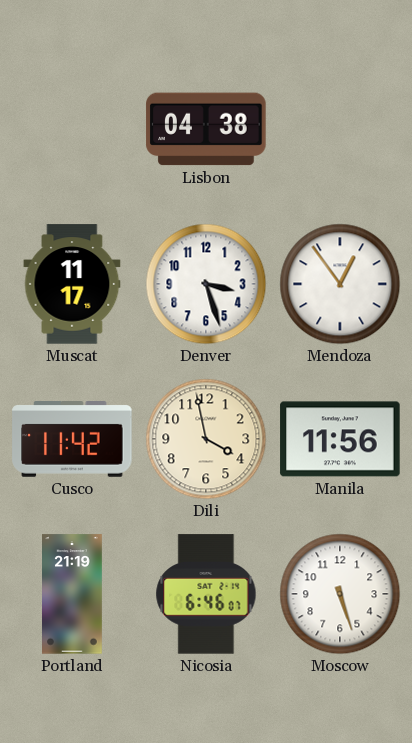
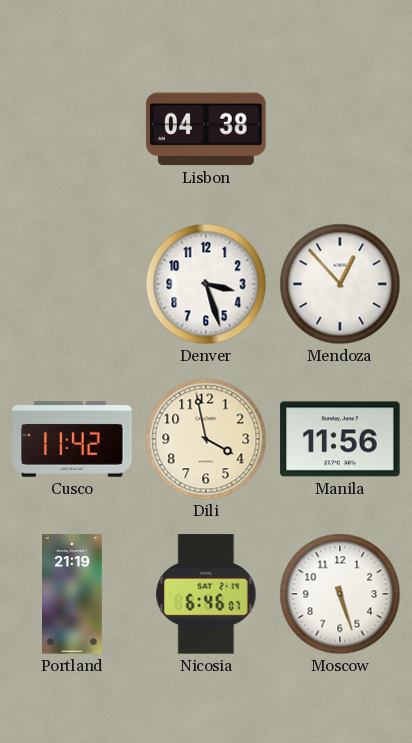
Muscat: 11:17 -> none (72, 284)
Mendoza: 12:54 -> 12:53 (340, 284)
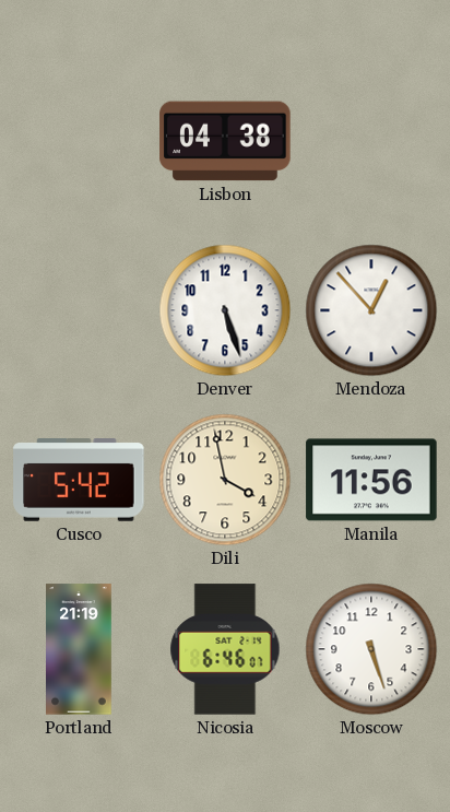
Denver: 3:27 -> 5:27 (225, 310)
Cusco: 11:42 -> 5:42 (79, 480)
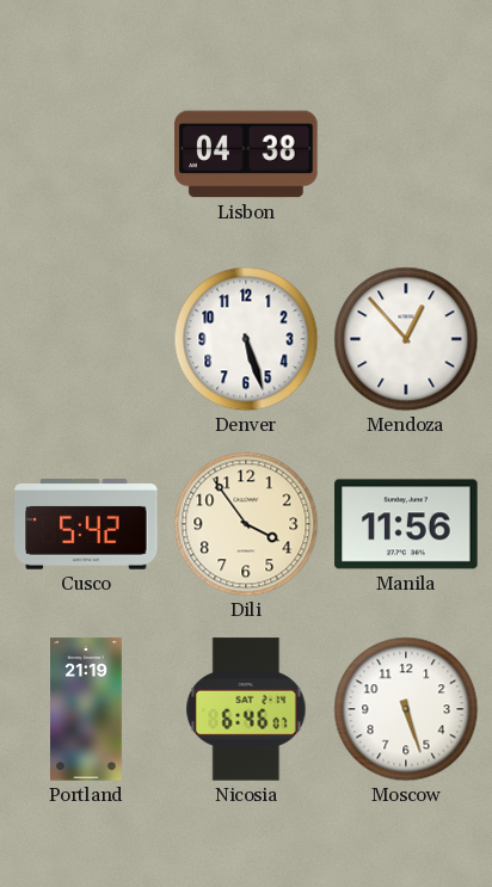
Dili: 3:58 -> 3:54 (246, 524)
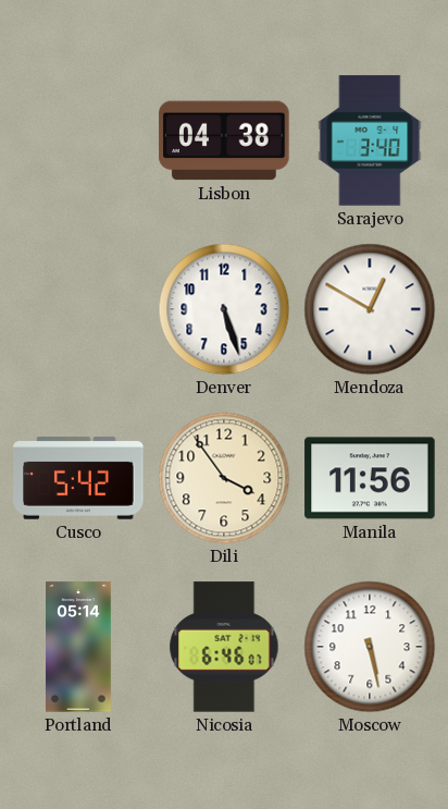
Sarajevo: none -> 3:40 (370, 140)
Mendoza: 12:53 -> 12:50 (370, 309)
Portland: 21:19 -> 05:14 (79, 647)
Moscow: 5:27 -> 5:28 (370, 647)
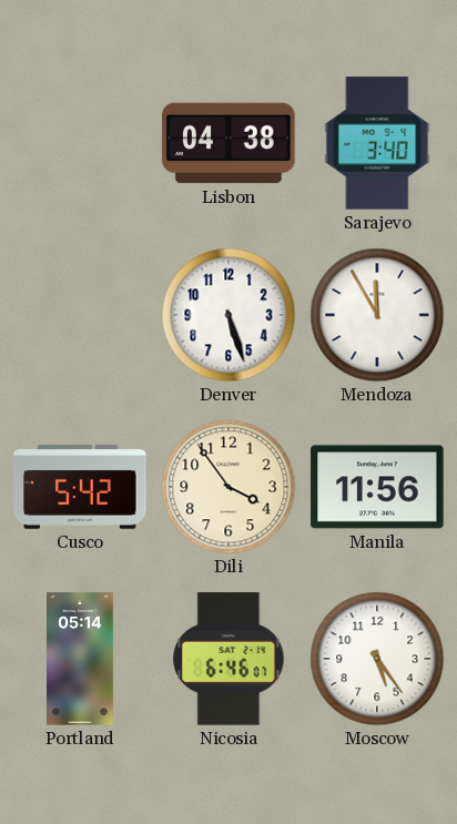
Mendoza: 12:50 -> 11:55 (377, 315)
Moscow: 5:28 -> 5:24 (377, 659)
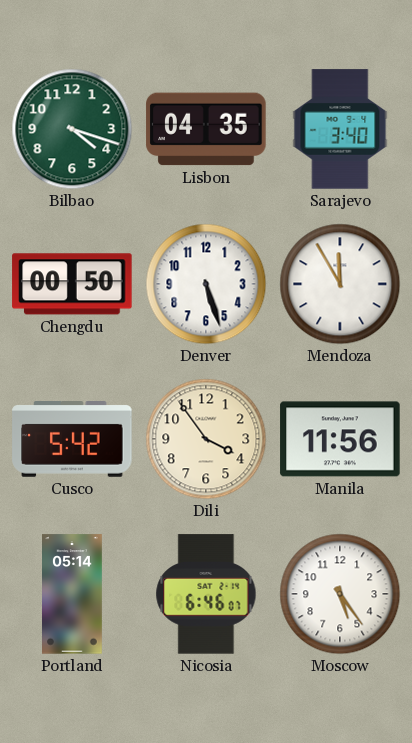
Bilbao: none -> 4:18 (72, 129)
Lisbon: 04:38 -> 04:35 (206, 129)
Chengdu: none -> 00:50 (72, 284)
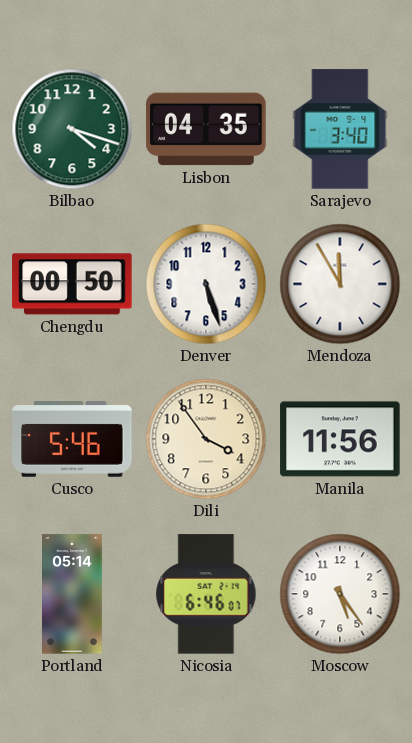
Cusco: 5:42 -> 5:46 (72, 439)
